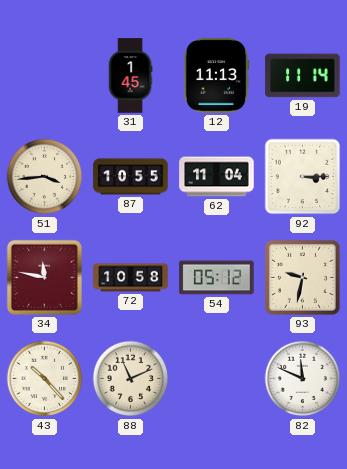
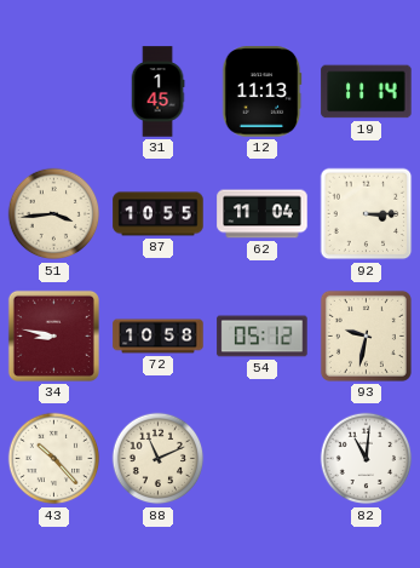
34: 11:47 -> 8:47 (53, 335)
82: 11:49 -> 11:01 (367, 459)
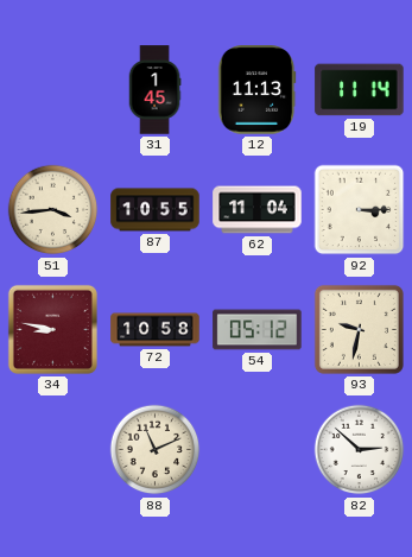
43: 10:23 -> none (54, 459)
82: 11:01 -> 2:52 (360, 450)
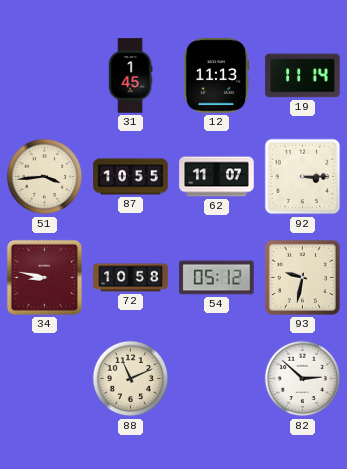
62: 11:04 -> 11:07 (217, 177)
